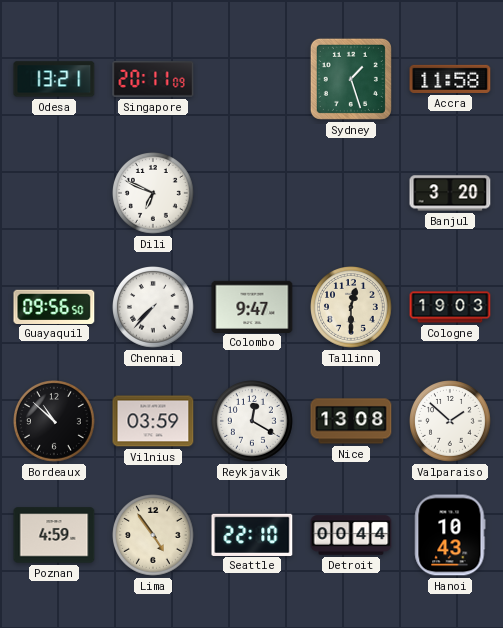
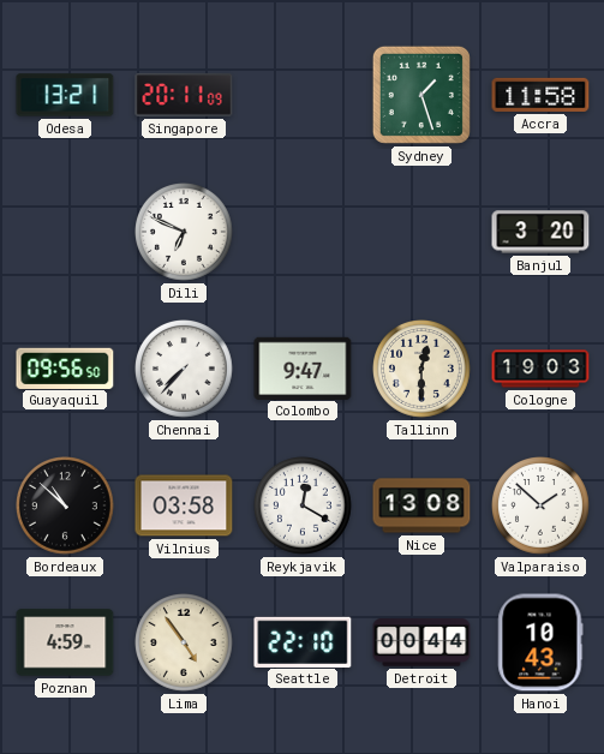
Vilnius: 03:59 -> 03:58 (184, 505)
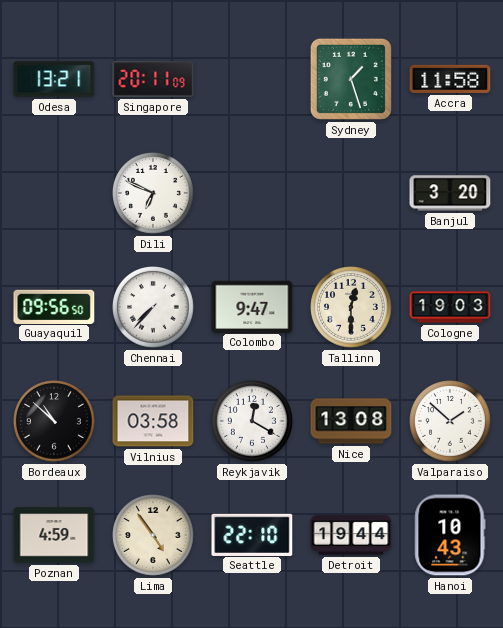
Detroit: 00:44 -> 19:44 (351, 535)
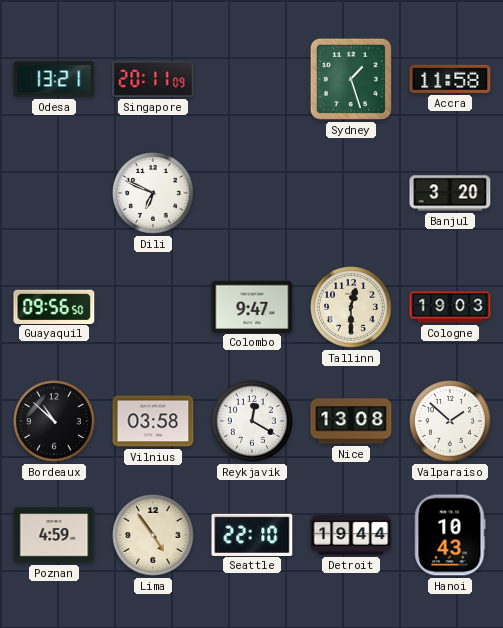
Chennai: 7:37 -> none (154, 308)
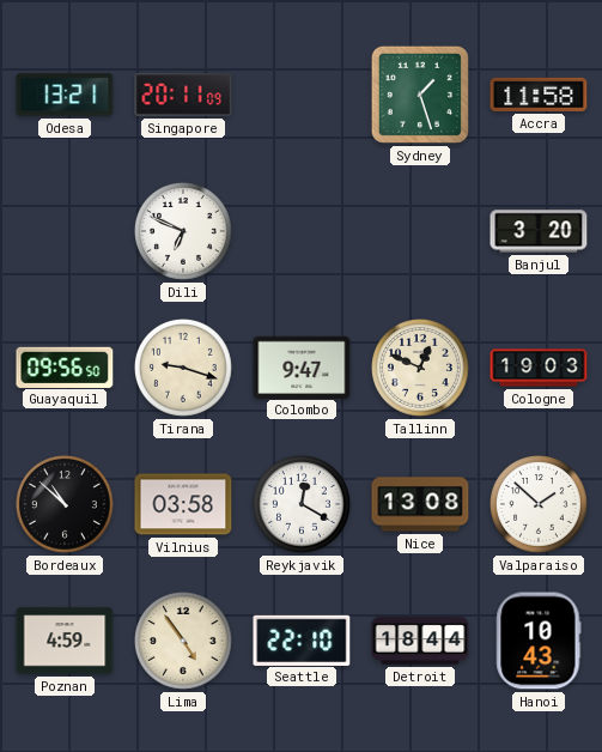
Tirana: none -> 9:18 (184, 369)
Tallinn: 12:30 -> 12:49 (421, 369)
Detroit: 19:44 -> 18:44 (420, 641)
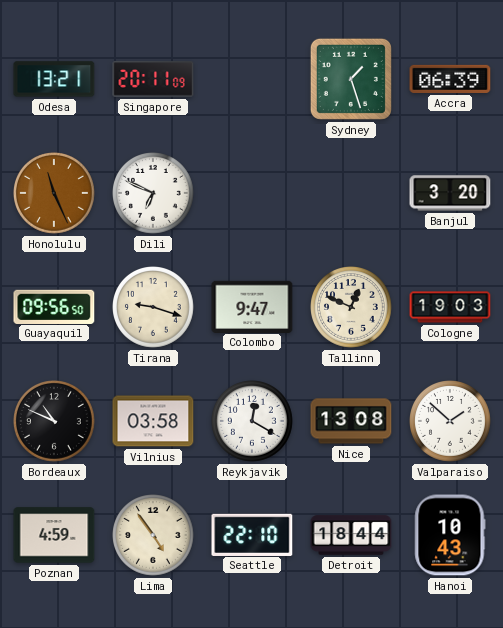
Accra: 11:58 -> 06:39 (450, 79)
Honolulu: none -> 11:26 (55, 194)
Bordeaux: 10:52 -> 10:49 (55, 422)
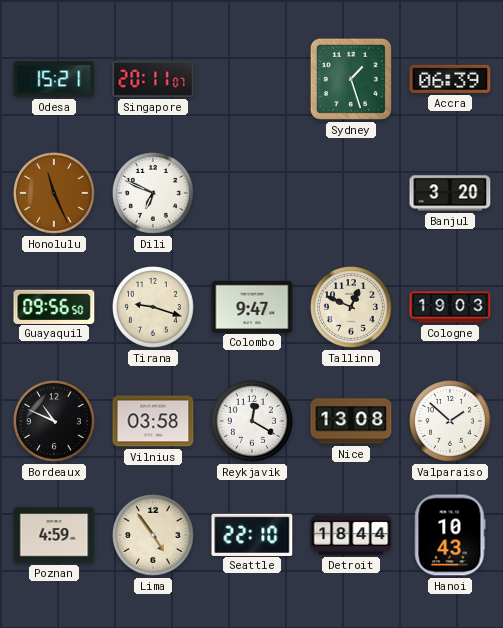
Odesa: 13:21 -> 15:21 (54, 79)
Singapore: 20:11:09 -> 20:11:07 (153, 79)
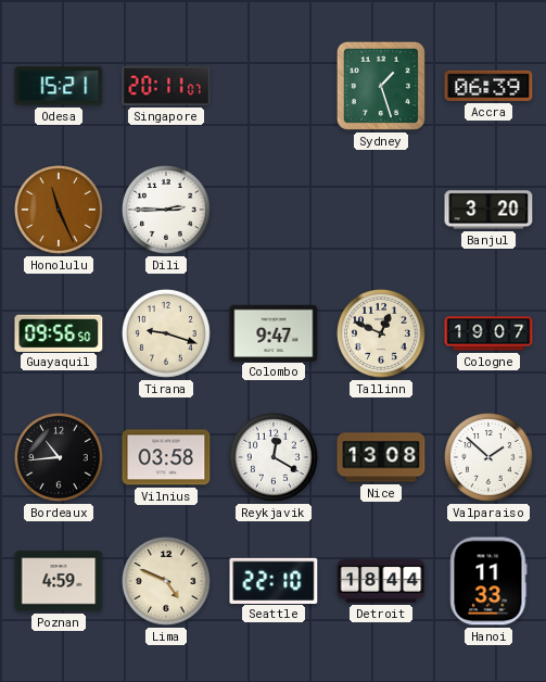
Dili: 6:49 -> 2:45 (167, 211)
Cologne: 19:03 -> 19:07 (488, 333)
Bordeaux: 10:49 -> 10:44 (60, 458)
Lima: 4:54 -> 4:49 (167, 582)
Hanoi: 10:43 -> 11:33 (488, 581)
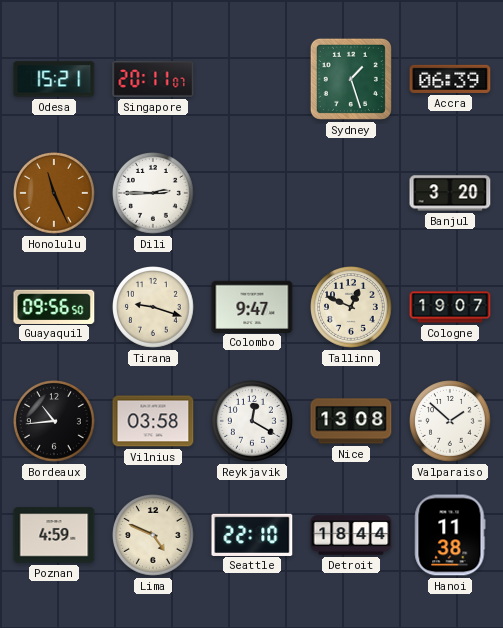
Hanoi: 11:33 -> 11:38 (450, 535)
